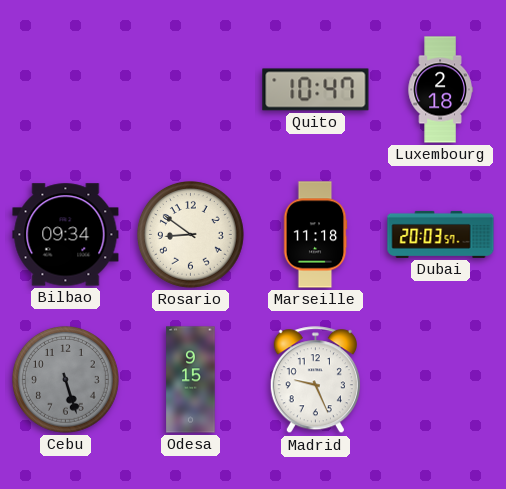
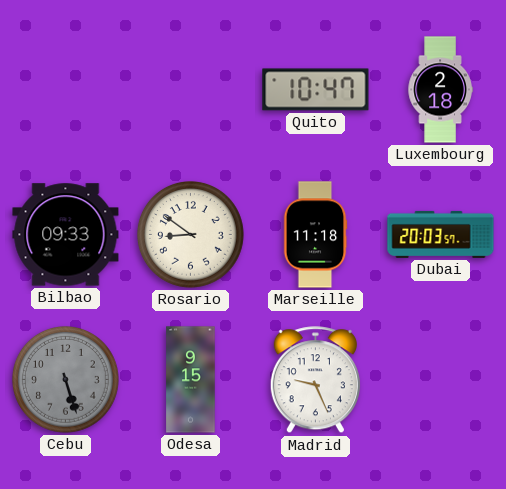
Bilbao: 09:34 -> 09:33 (66, 235)
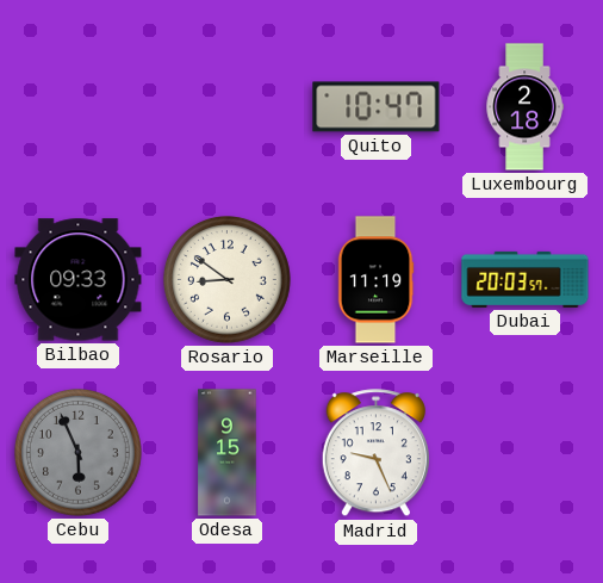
Marseille: 11:18 -> 11:19 (375, 280)
Cebu: 5:27 -> 5:56 (79, 453)
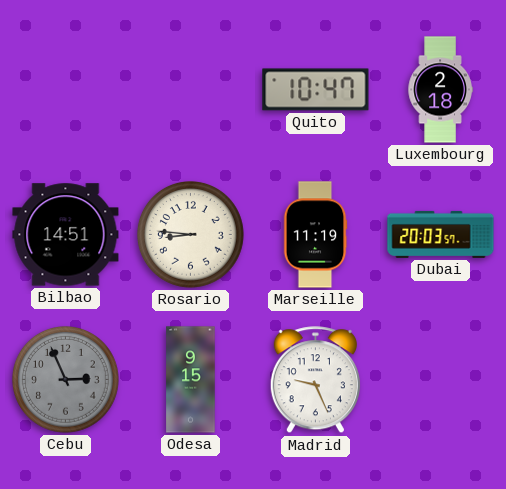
Bilbao: 09:33 -> 14:51 (66, 235)
Rosario: 8:51 -> 8:46 (191, 235)
Cebu: 5:56 -> 2:56 (66, 380)
